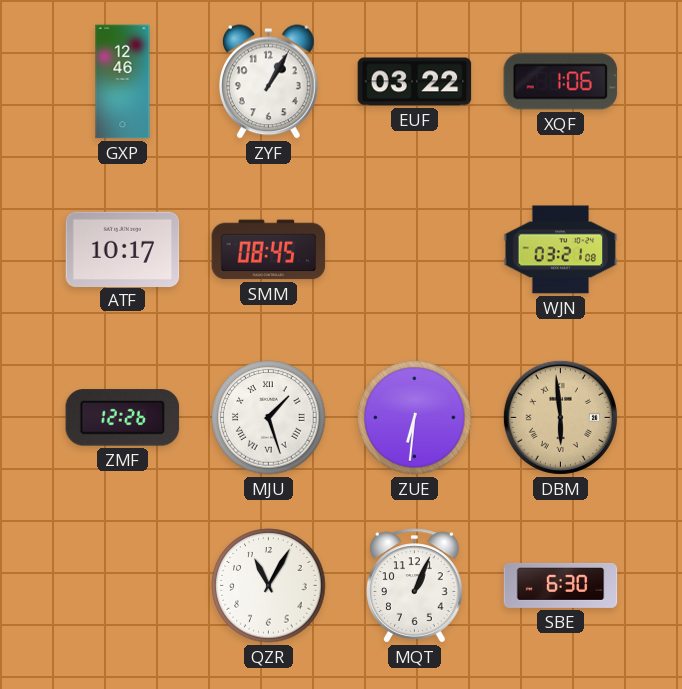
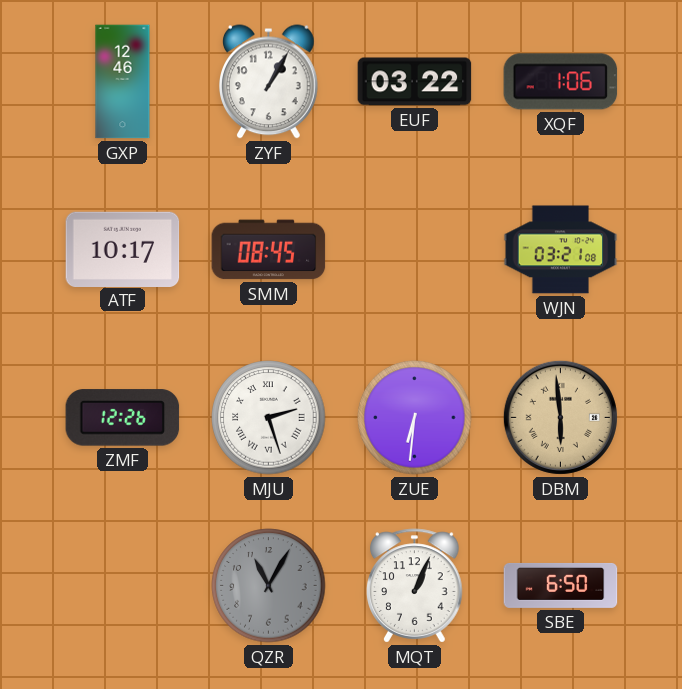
MJU: 1:27 -> 2:27 (269, 418)
QZR dial: white -> grey (269, 586)
SBE: 6:30 -> 6:50 (561, 585)
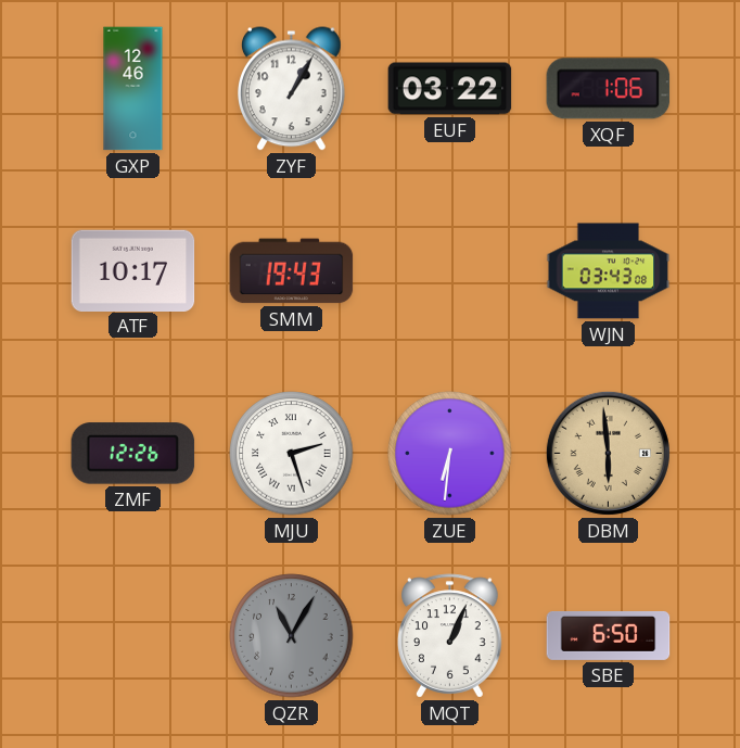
SMM: 08:45 -> 19:43 (292, 271)
WJN: 03:21 -> 03:43 (609, 271)
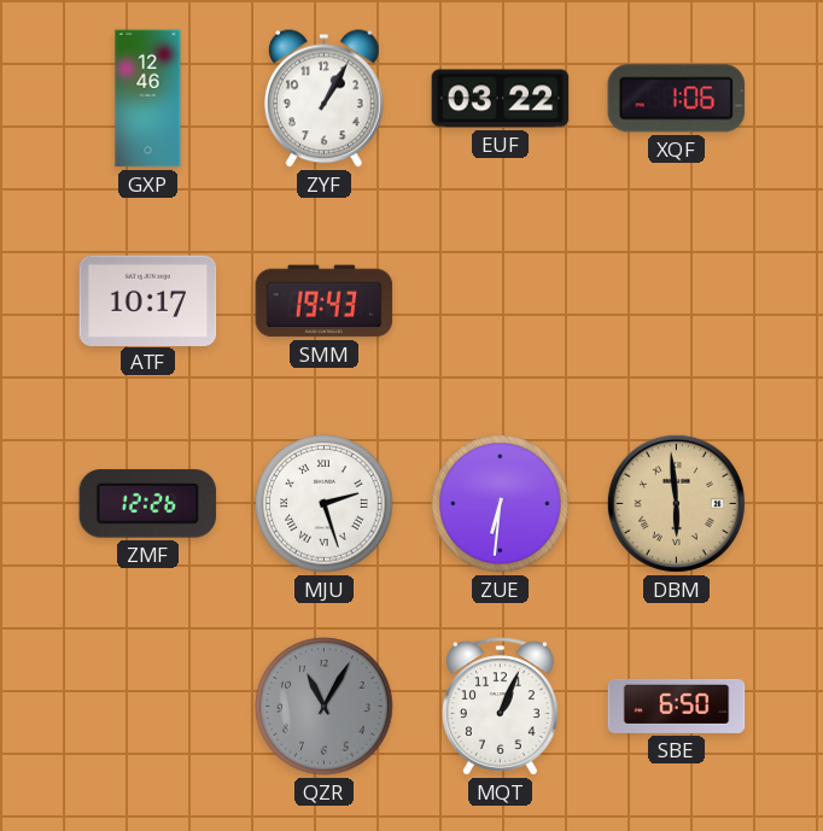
WJN: 03:43 -> none (609, 271)
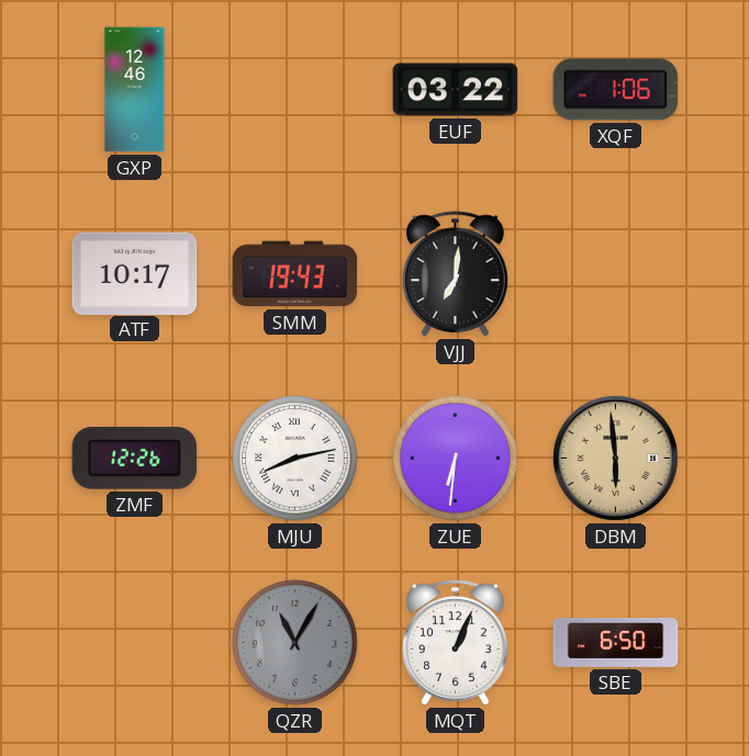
ZYF: 1:05 -> none (325, 99)
VJJ: none -> 7:01 (456, 274)
MJU: 2:27 -> 8:13 (295, 459)
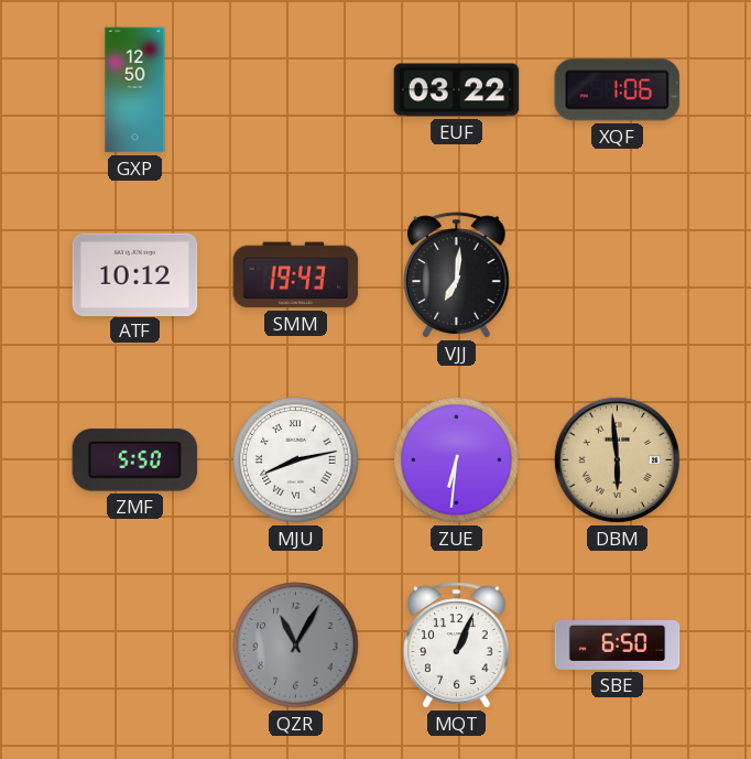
GXP: 12:46 -> 12:50 (135, 90)
ATF: 10:17 -> 10:12 (135, 274)
ZMF: 12:26 -> 5:50 (135, 460)
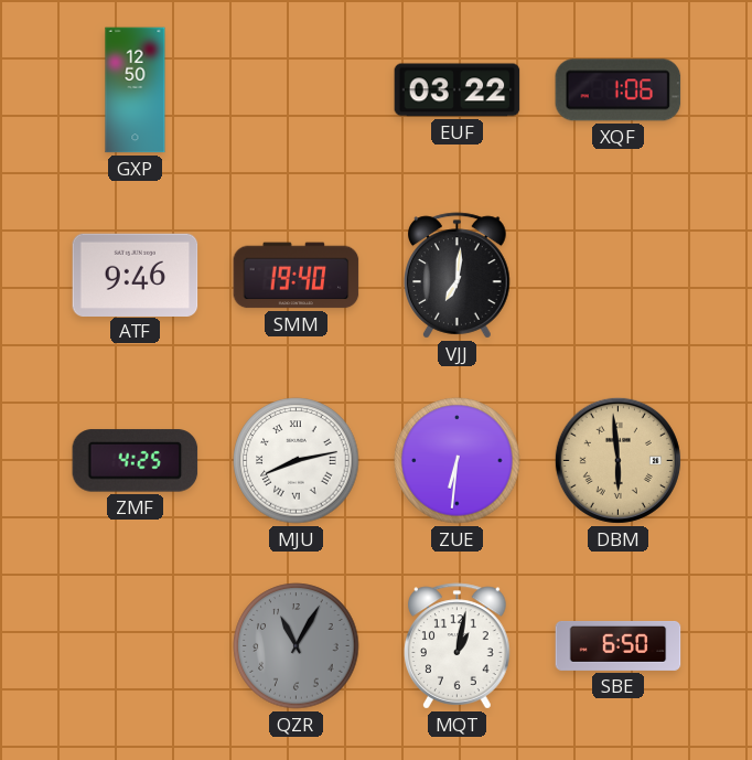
ATF: 10:12 -> 9:46 (136, 275)
SMM: 19:43 -> 19:40 (297, 276)
ZMF: 5:50 -> 4:25 (136, 461)
MQT: 1:04 -> 1:02 (458, 646)
